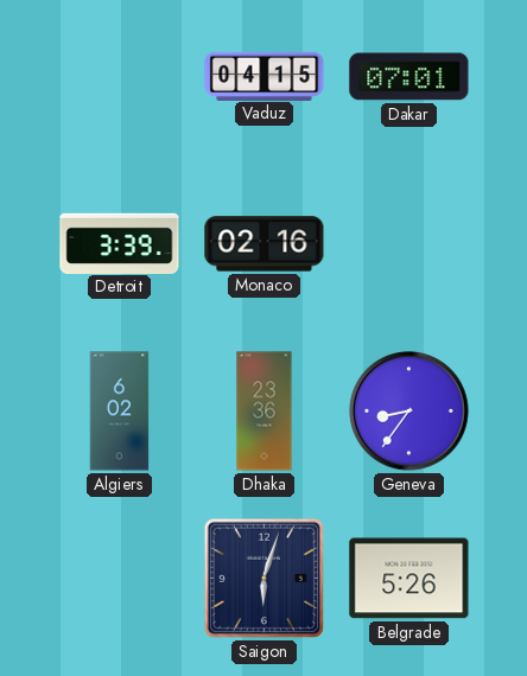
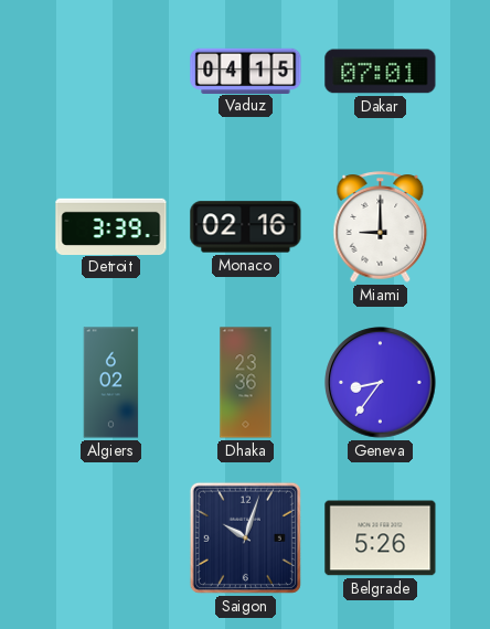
Miami: none -> 9:00 (381, 227)
Saigon: 6:03 -> 10:03 (245, 537)
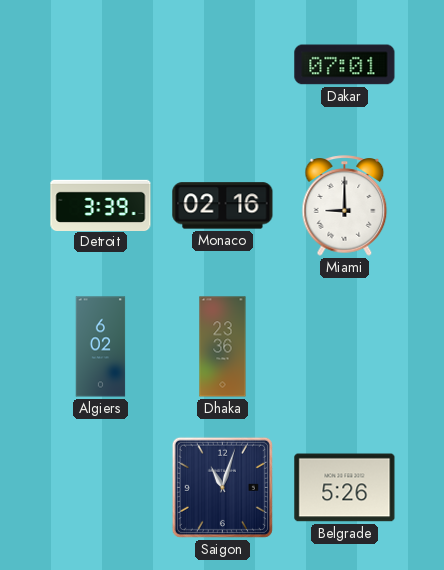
Vaduz: 04:15 -> none (246, 71)
Geneva: 8:36 -> none (381, 383)
Saigon: 10:03 -> 11:03 (222, 487)
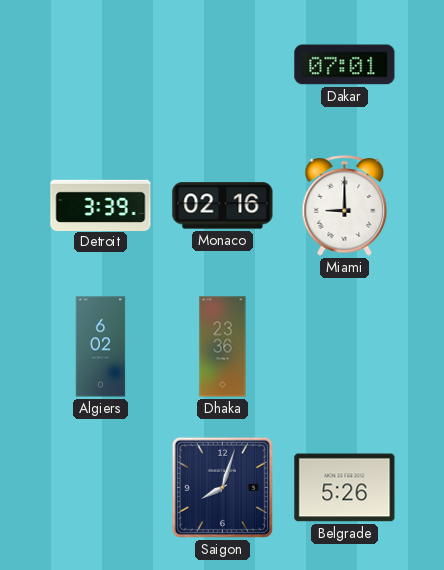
Saigon: 11:03 -> 8:03 (222, 487)
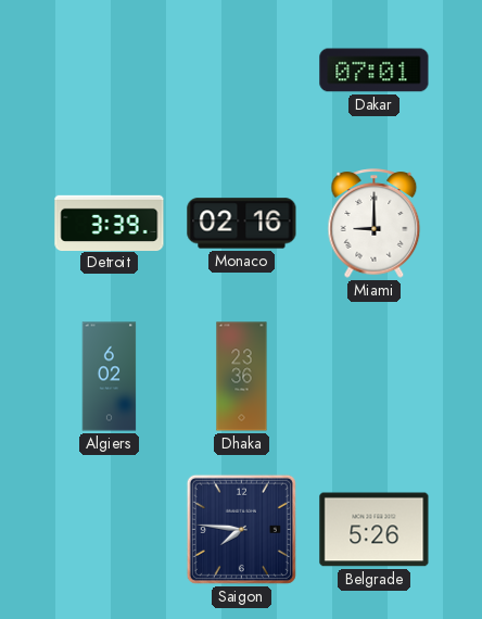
Saigon: 8:03 -> 7:46 (241, 529)
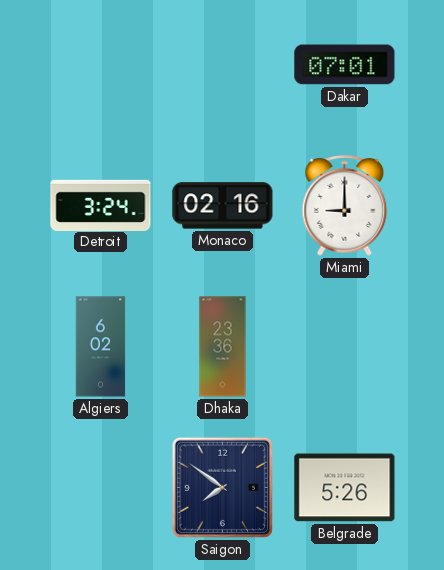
Detroit: 3:39 -> 3:24 (101, 205)
Saigon: 7:46 -> 7:51 (222, 487)
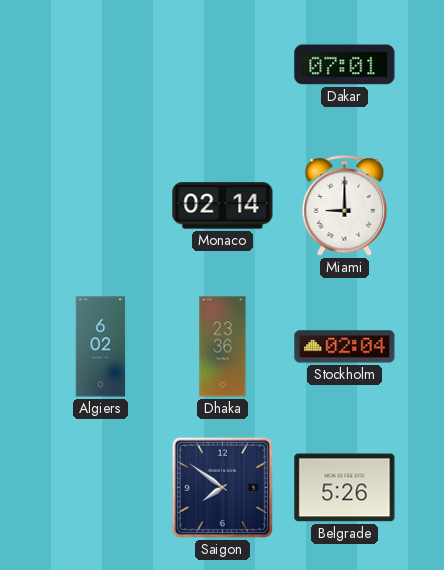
Detroit: 3:24 -> none (101, 205)
Monaco: 02:16 -> 02:14 (223, 206)
Stockholm: none -> 02:04 (345, 347)
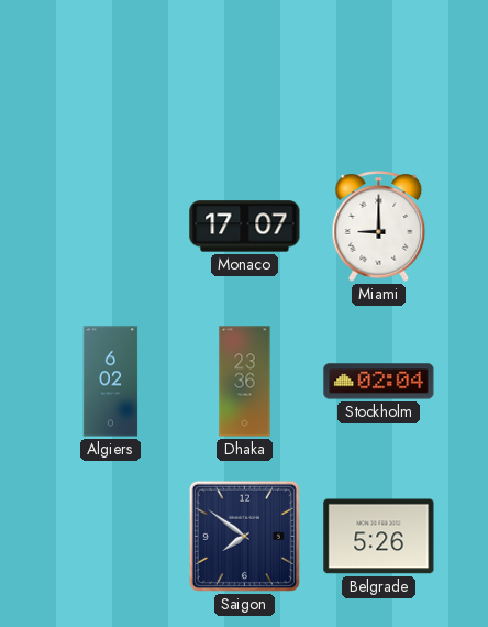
Dakar: 07:01 -> none (345, 65)
Monaco: 02:14 -> 17:07 (245, 227)
